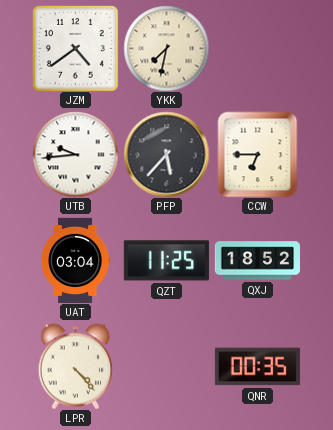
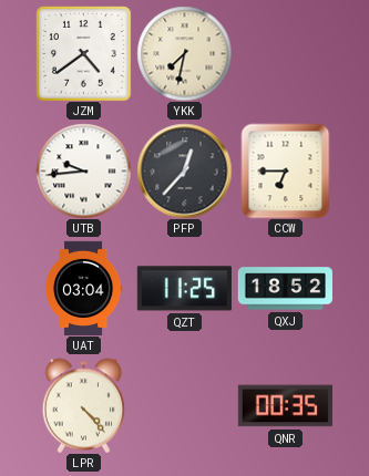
PFP: 5:37 -> 12:37 (184, 170)
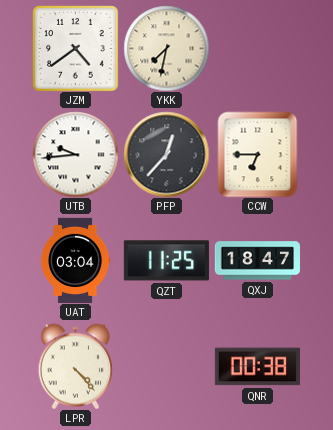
QXJ: 18:52 -> 18:47 (257, 261)
QNR: 00:35 -> 00:38 (257, 367)
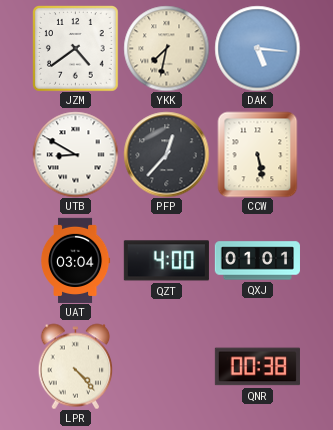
DAK: none -> 5:16 (257, 48)
UTB: 9:44 -> 8:50 (75, 154)
CCW: 6:45 -> 5:28 (258, 154)
QZT: 11:25 -> 4:00 (166, 261)
QXJ: 18:47 -> 01:01 (257, 261)
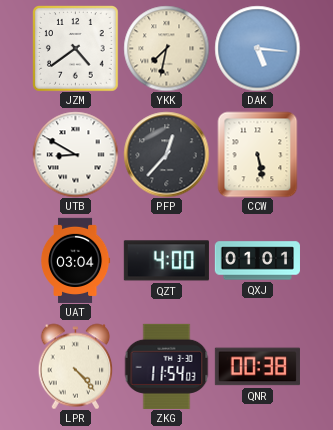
ZKG: none -> 11:54 (166, 366)
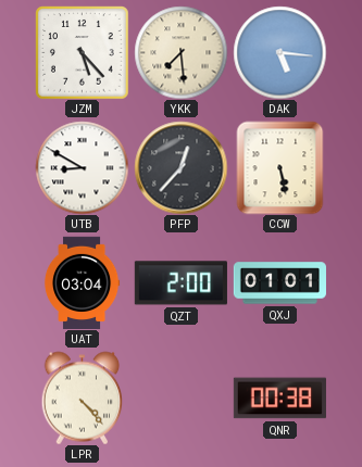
JZM: 4:39 -> 5:23 (83, 53)
YKK: 7:32 -> 7:29 (180, 52)
QZT: 4:00 -> 2:00 (180, 283)
ZKG: 11:54 -> none (166, 366)
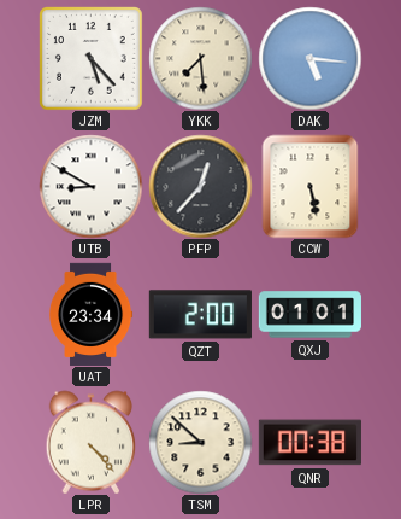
UAT: 03:04 -> 23:34 (90, 314)
TSM: none -> 8:52 (200, 442)
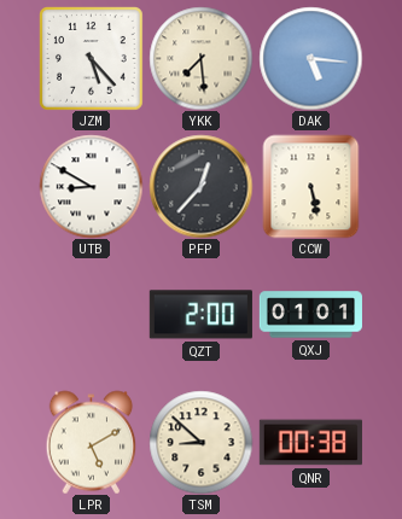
UAT: 23:34 -> none (90, 314)
LPR: 4:23 -> 5:10 (92, 442)
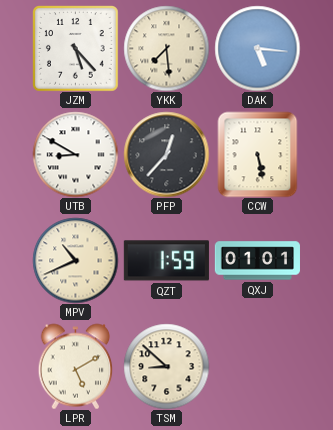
MPV: none -> 10:41 (75, 260)
QZT: 2:00 -> 1:59 (166, 261)
QNR: 00:38 -> none (310, 443)
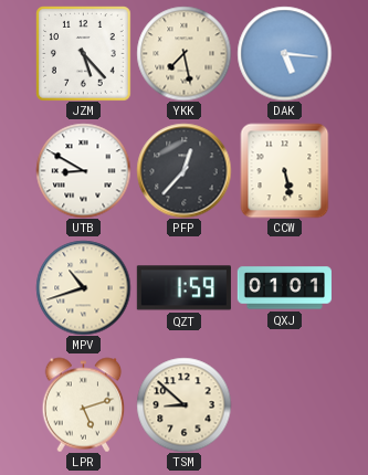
YKK: 7:29 -> 7:28 (183, 53)
MPV: 10:41 -> 10:42 (83, 287)
LPR: 5:10 -> 5:12 (84, 404)
